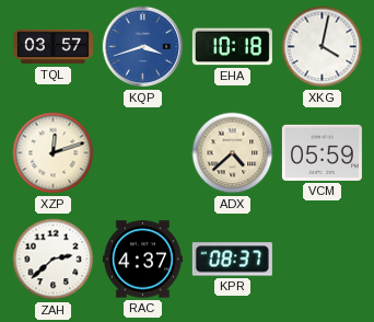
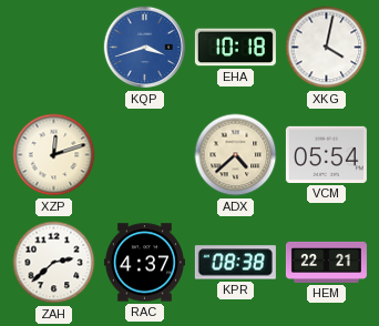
TQL: 03:57 -> none (52, 47)
VCM: 05:59 -> 05:54 (326, 154)
KPR: 08:37 -> 08:38 (235, 263)
HEM: none -> 22:21 (326, 262)
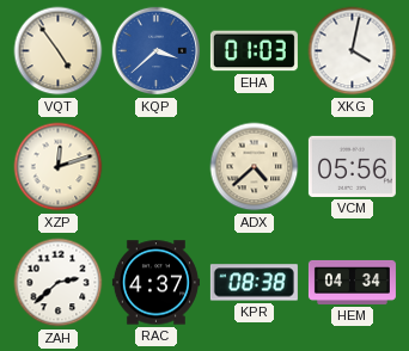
VQT: none -> 4:54 (59, 51)
KQP: 3:42 -> 3:38 (157, 51)
EHA: 10:18 -> 01:03 (254, 51)
VCM: 05:54 -> 05:56 (352, 166)
HEM: 22:21 -> 04:34 (352, 282)
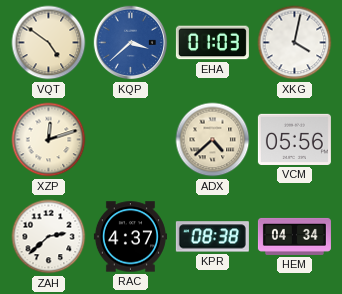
VQT: 4:54 -> 4:51 (49, 43)
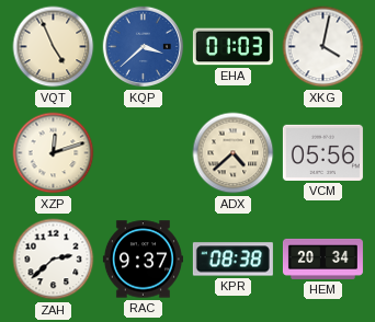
VQT: 4:51 -> 4:56 (54, 47)
RAC: 4:37 -> 9:37 (143, 260)
HEM: 04:34 -> 20:34 (322, 258)
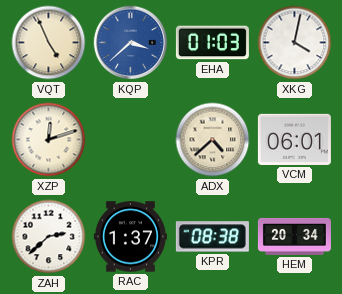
VCM: 05:56 -> 06:01 (294, 139)
RAC: 9:37 -> 1:37 (130, 237)
